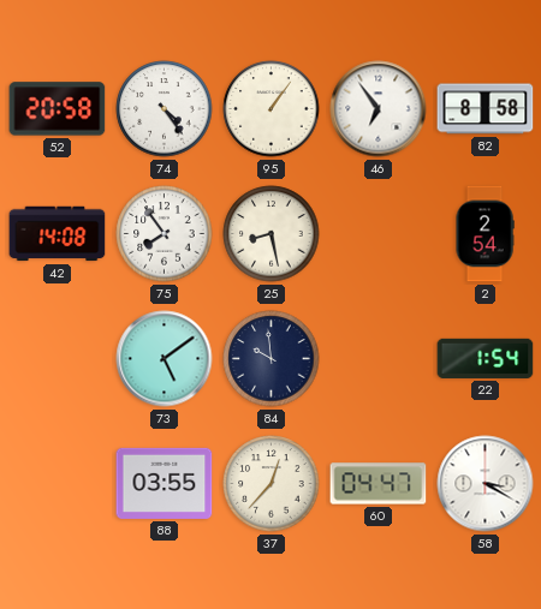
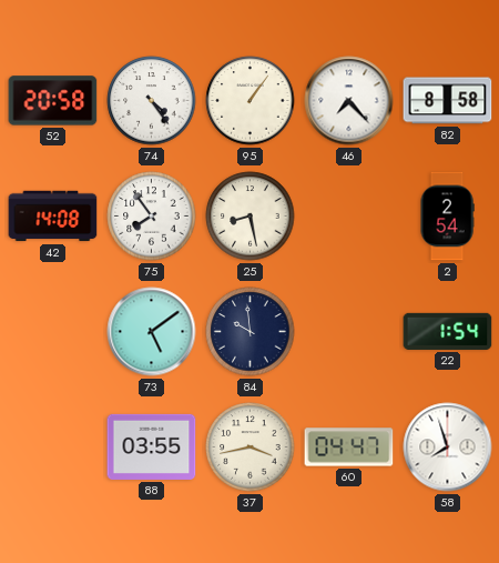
46: 6:54 -> 7:23 (349, 101)
37: 12:37 -> 3:43 (251, 448)
58: 3:20 -> 7:57 (448, 448)
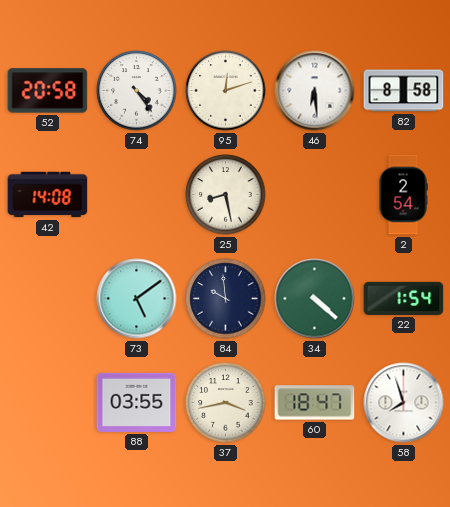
95: 1:06 -> 12:12 (226, 91)
46: 7:23 -> 6:29 (315, 91)
75: 7:54 -> none (152, 217)
34: none -> 4:22 (315, 299)
60: 04:47 -> 18:47 (315, 403)
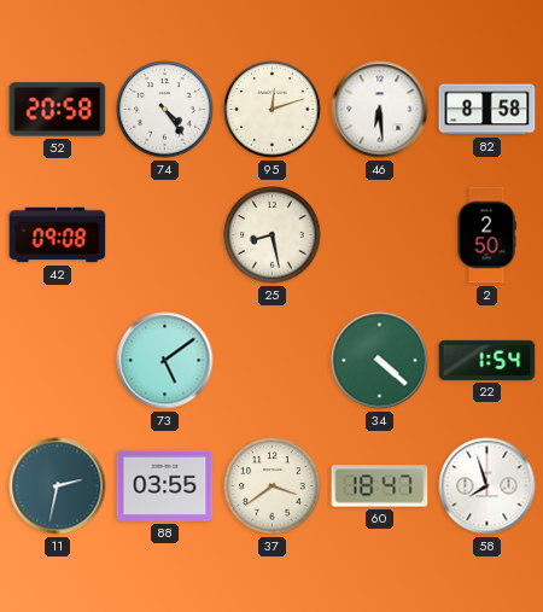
42: 14:08 -> 09:08 (58, 235)
2: 2:54 -> 2:50 (486, 235)
84: 9:59 -> none (226, 299)
11: none -> 2:32 (58, 486)
37: 3:43 -> 3:39 (273, 486)
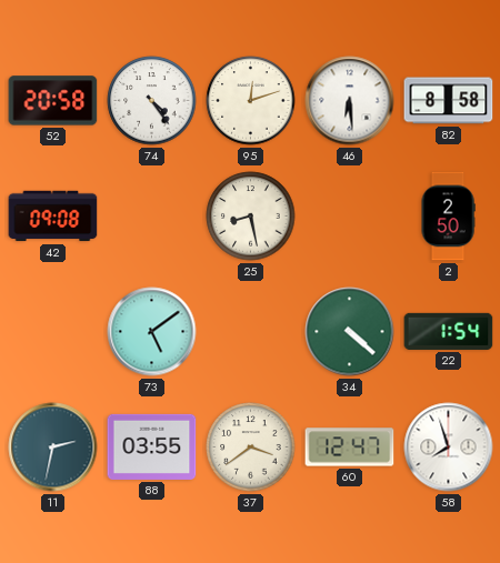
60: 18:47 -> 12:47 (350, 448)
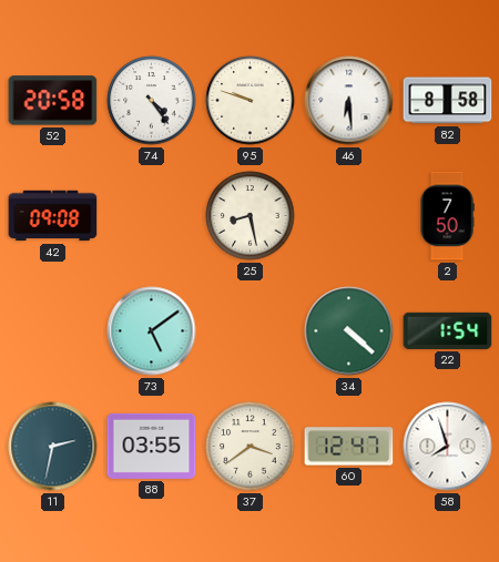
95: 12:12 -> 9:48 (251, 101)
2: 2:50 -> 7:50 (447, 216)
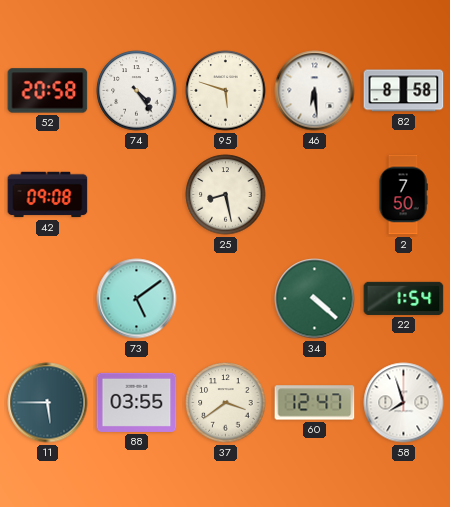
95: 9:48 -> 5:48 (226, 91)
11: 2:32 -> 5:45 (48, 403)
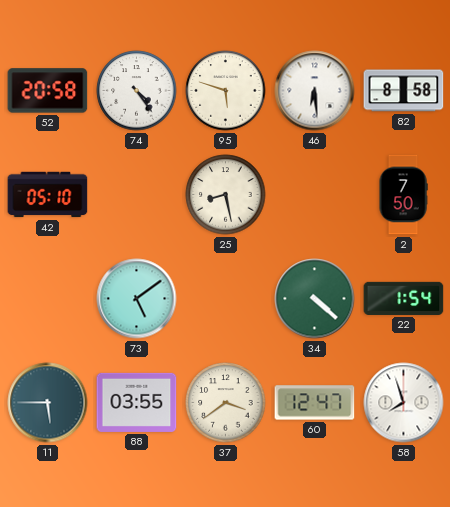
42: 09:08 -> 05:10 (48, 195)
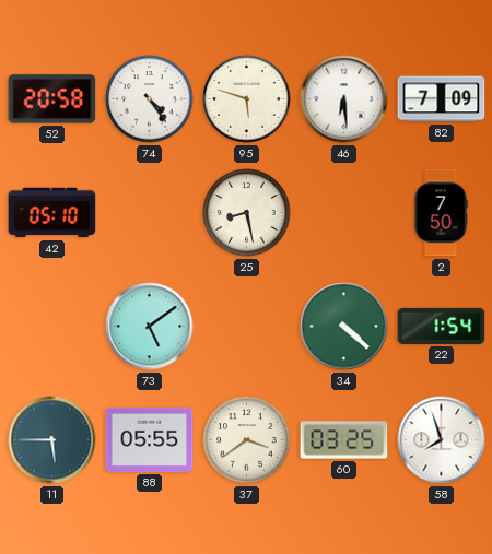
82: 8:58 -> 7:09 (442, 99)
88: 03:55 -> 05:55 (150, 439)
60: 12:47 -> 03:25 (344, 440)
